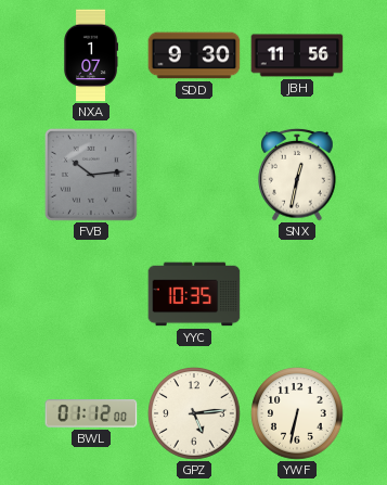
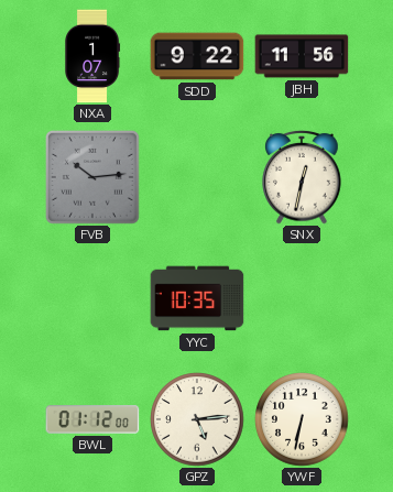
SDD: 9:30 -> 9:22 (197, 56)
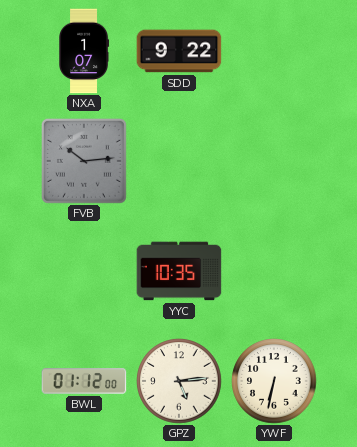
JBH: 11:56 -> none (302, 56)
SNX: 12:32 -> none (302, 177)
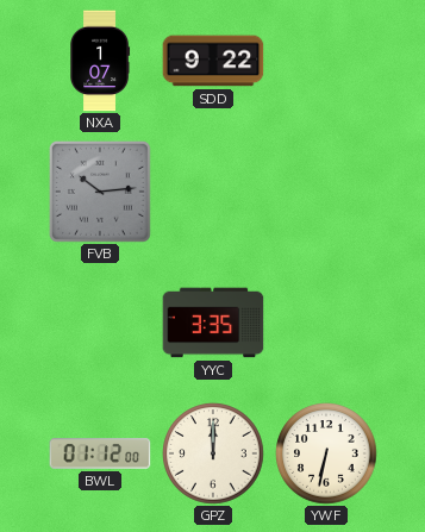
YYC: 10:35 -> 3:35 (213, 323)
GPZ: 5:14 -> 12:00 (213, 453)
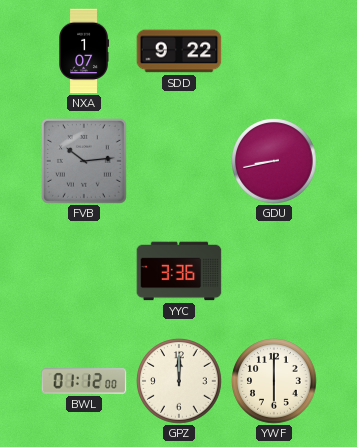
GDU: none -> 8:43 (274, 161)
YYC: 3:35 -> 3:36 (179, 271)
YWF: 6:32 -> 6:00 (274, 381)
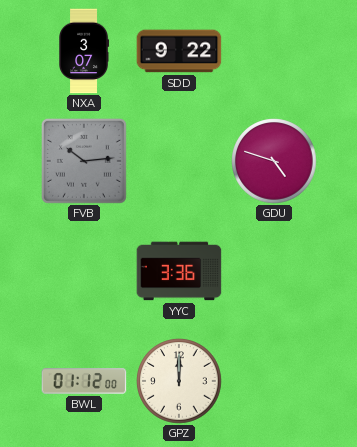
NXA: 1:07 -> 3:07 (84, 51)
GDU: 8:43 -> 4:48 (274, 161)
YWF: 6:00 -> none (274, 381)
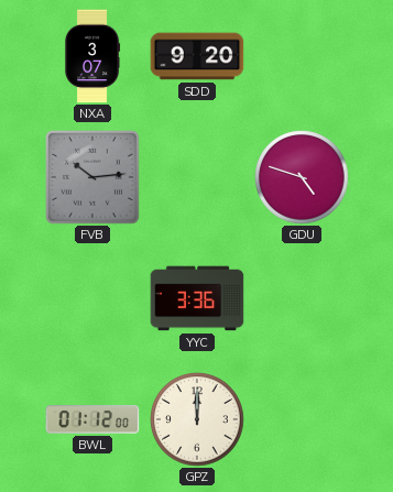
SDD: 9:22 -> 9:20 (197, 56)
